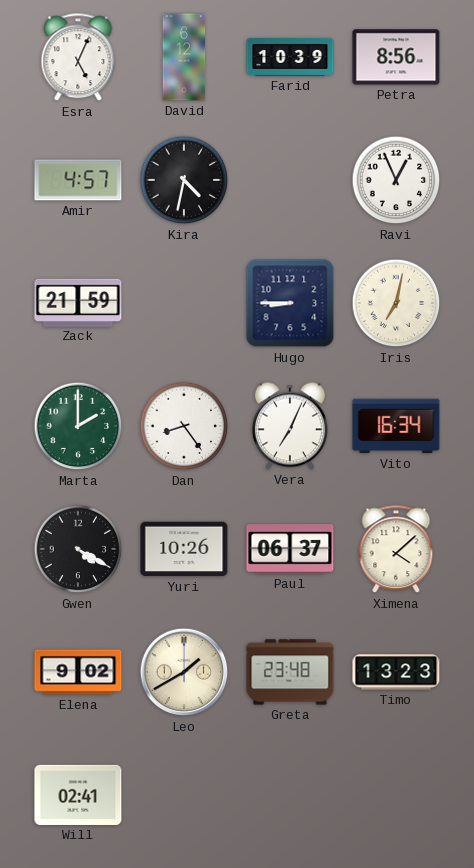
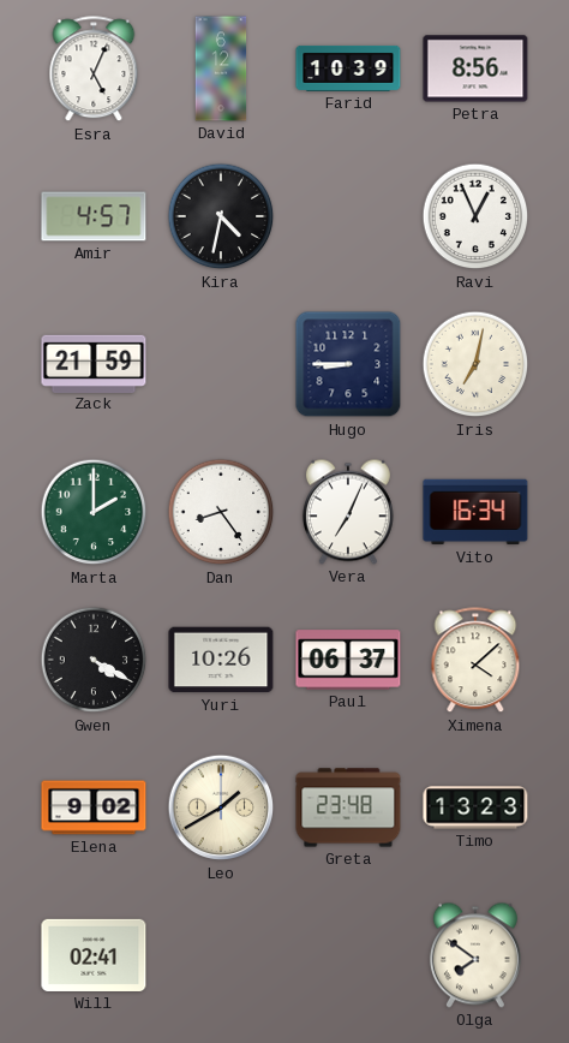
Olga: none -> 7:51 (475, 955)
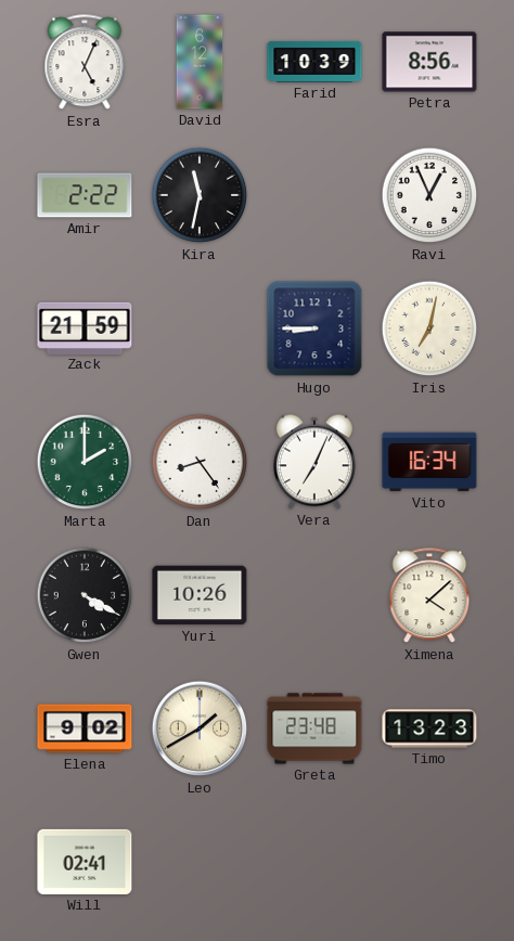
Amir: 4:57 -> 2:22 (85, 195)
Kira: 4:32 -> 11:32 (200, 195)
Paul: 06:37 -> none (348, 660)
Olga: 7:51 -> none (475, 955)
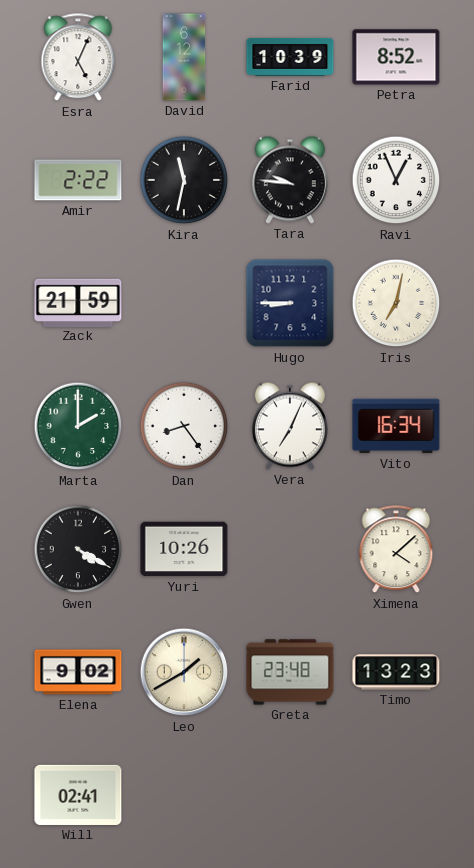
Petra: 8:56 -> 8:52 (396, 57)
Tara: none -> 9:46 (290, 180)
